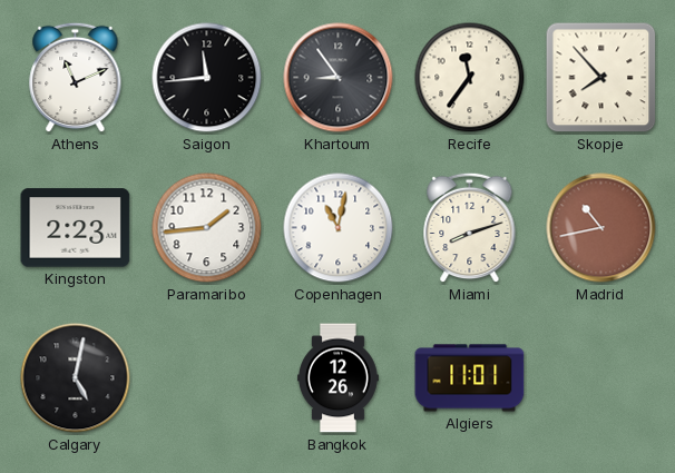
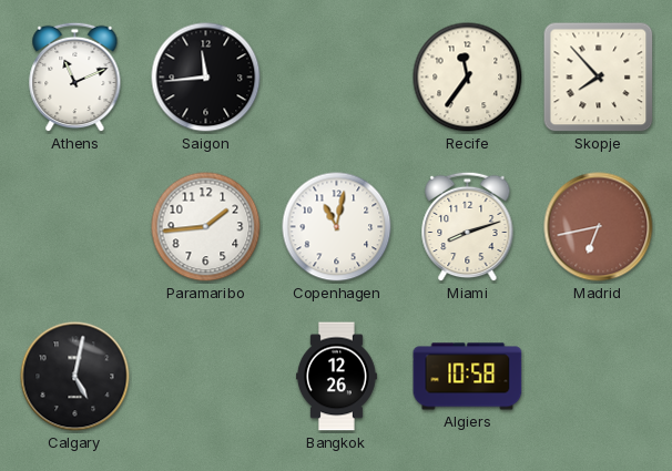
Khartoum: 8:54 -> none (339, 78)
Kingston: 2:23 -> none (76, 228)
Madrid: 10:43 -> 6:43 (599, 227)
Algiers: 11:01 -> 10:58 (468, 377)
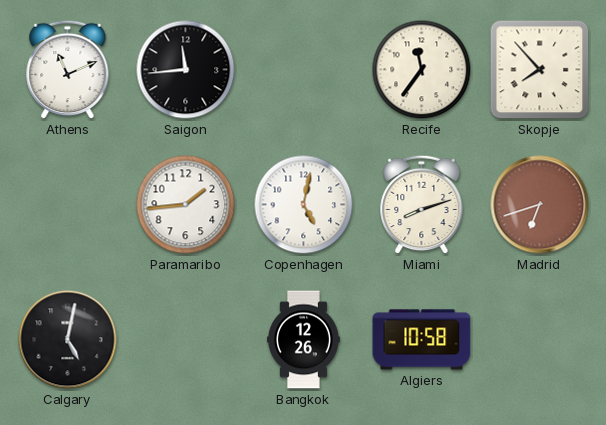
Copenhagen: 11:02 -> 5:02 (304, 205)
Madrid: 6:43 -> 6:42 (540, 205)
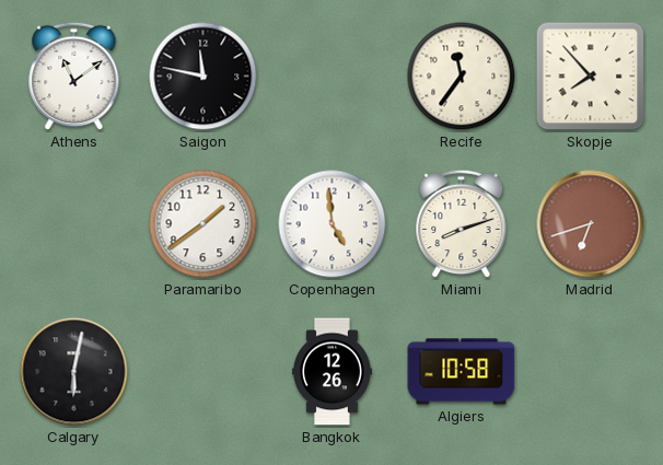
Athens: 11:11 -> 11:09 (74, 77)
Saigon: 11:44 -> 11:47 (203, 77)
Paramaribo: 1:44 -> 1:39 (203, 224)
Copenhagen: 5:02 -> 4:59 (333, 224)
Calgary: 5:02 -> 6:02 (74, 372)
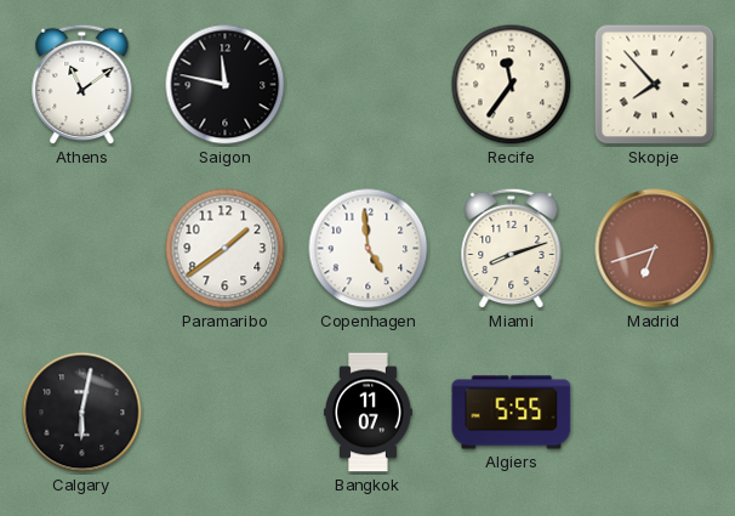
Bangkok: 12:26 -> 11:07 (369, 413)
Algiers: 10:58 -> 5:55 (512, 413)
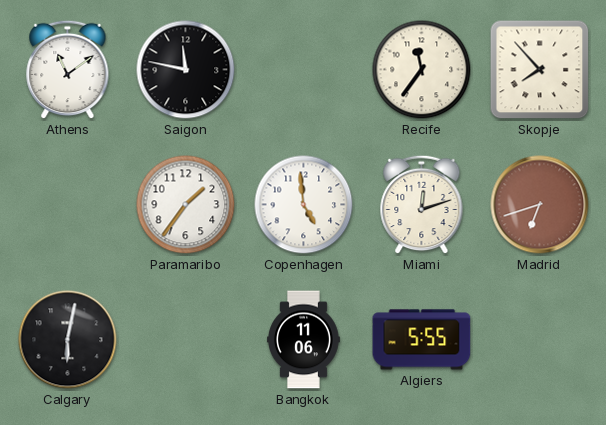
Paramaribo: 1:39 -> 1:36 (186, 205)
Miami: 8:12 -> 12:12 (422, 205)
Bangkok: 11:07 -> 11:06 (304, 340)
